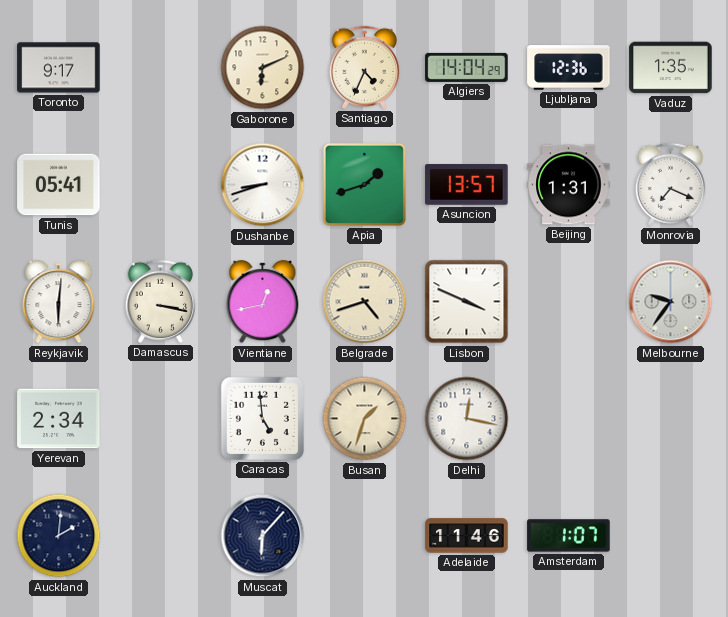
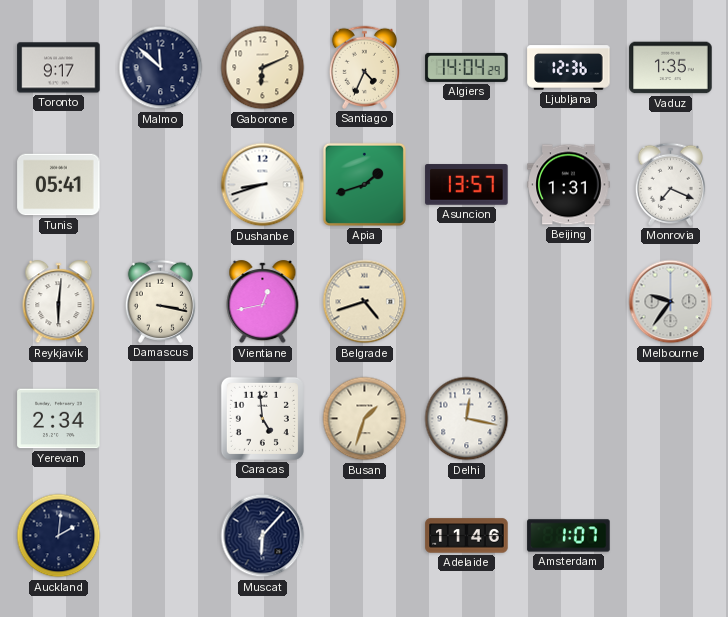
Malmo: none -> 11:52 (161, 68)
Lisbon: 3:49 -> none (467, 302)
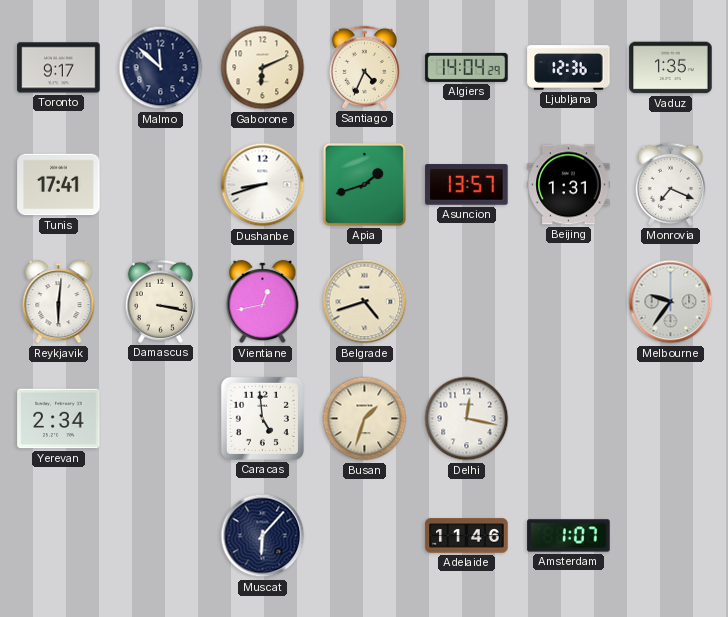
Tunis: 05:41 -> 17:41 (59, 185)
Auckland: 2:01 -> none (59, 536)
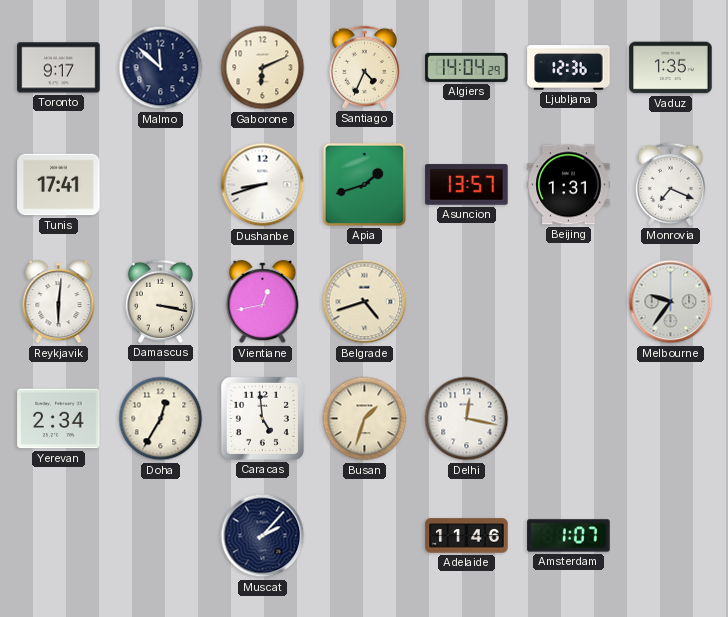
Doha: none -> 12:35 (161, 419)
Muscat: 6:07 -> 2:07 (263, 536)
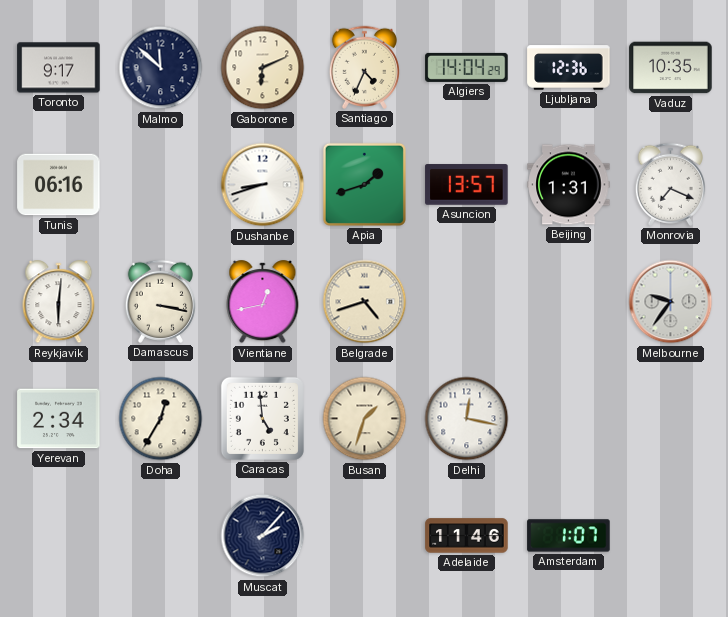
Vaduz: 1:35 -> 10:35 (671, 68)
Tunis: 17:41 -> 06:16 (59, 185)
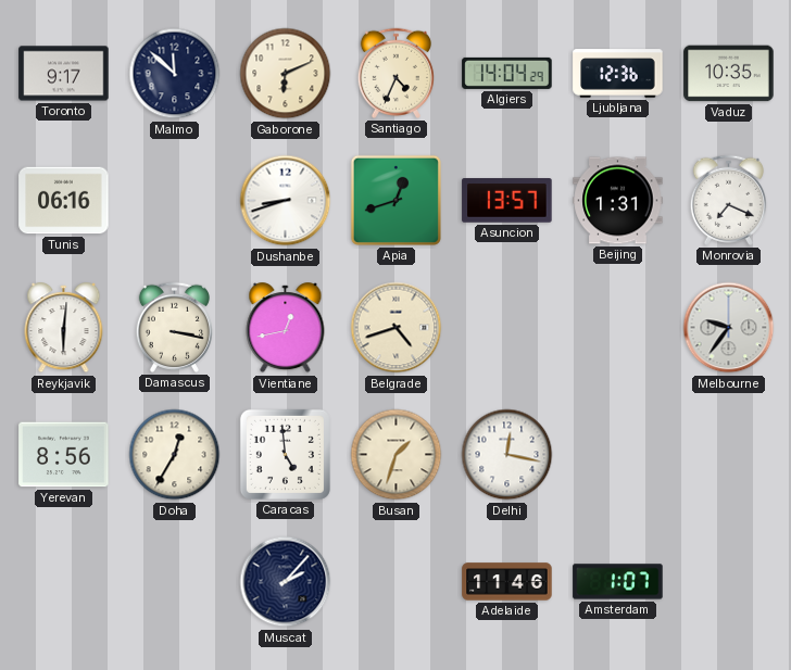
Apia: 1:42 -> 12:42 (395, 200)
Yerevan: 2:34 -> 8:56 (64, 455)
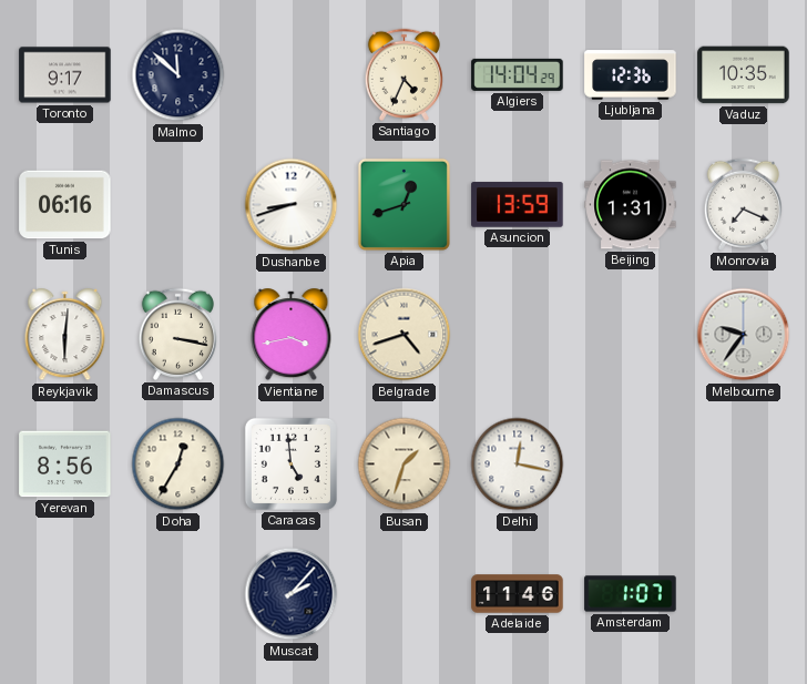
Gaborone: 6:11 -> none (286, 74)
Asuncion: 13:57 -> 13:59 (518, 205)
Vientiane: 12:43 -> 3:43 (292, 335)
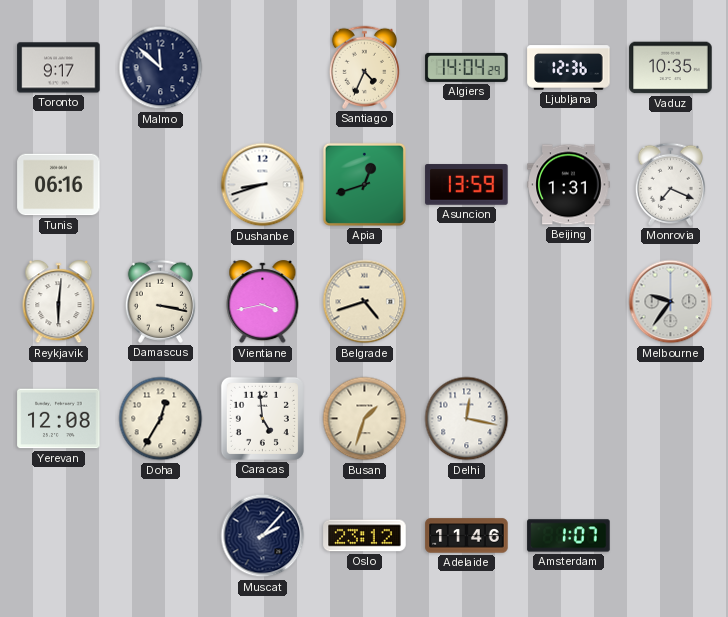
Yerevan: 8:56 -> 12:08 (59, 419)
Oslo: none -> 23:12 (365, 536)
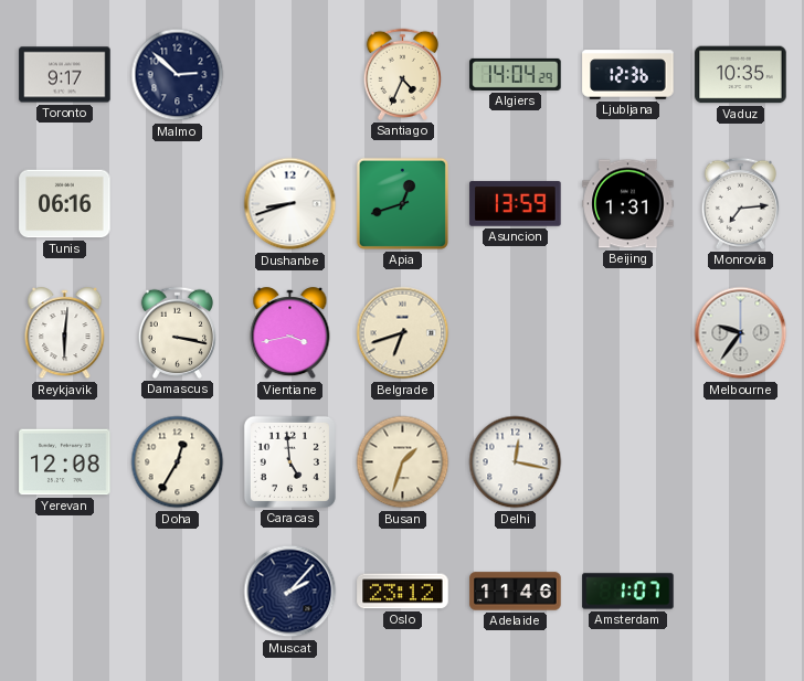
Malmo: 11:52 -> 2:52 (178, 75)
Monrovia: 7:19 -> 7:14 (740, 203)
Belgrade: 4:42 -> 6:42 (403, 333)
